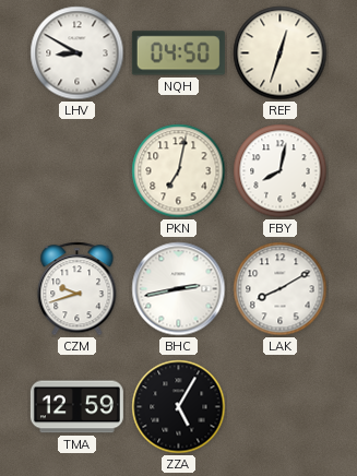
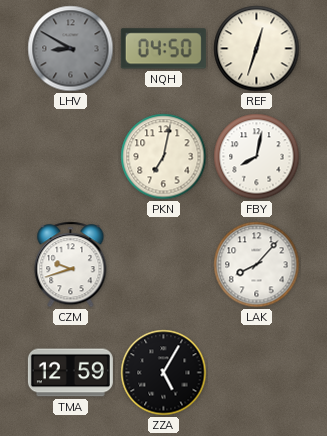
LHV dial: white -> grey (71, 49)
BHC: 2:43 -> none (179, 289)
LAK: 8:10 -> 8:07 (257, 265)
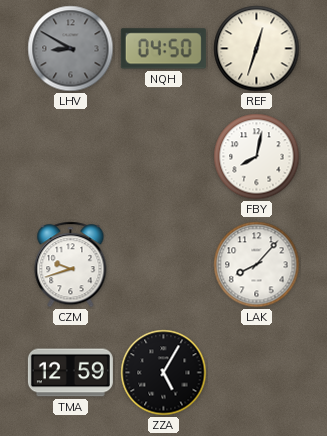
PKN: 7:02 -> none (164, 157)
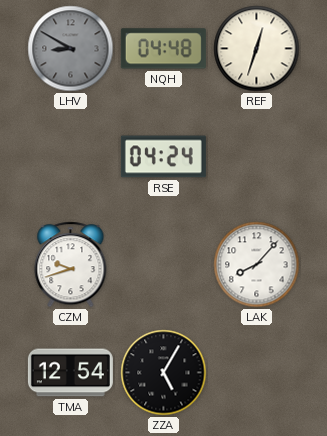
NQH: 04:50 -> 04:48 (163, 49)
RSE: none -> 04:24 (163, 157)
FBY: 8:02 -> none (257, 157)
TMA: 12:59 -> 12:54 (70, 373)
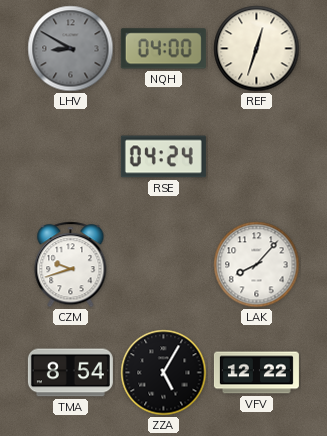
NQH: 04:48 -> 04:00 (163, 49)
TMA: 12:54 -> 8:54 (70, 373)
VFV: none -> 12:22 (256, 373)
